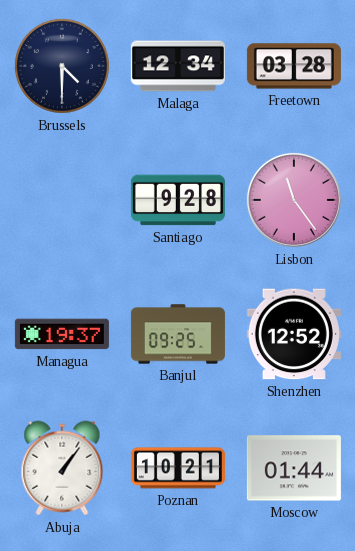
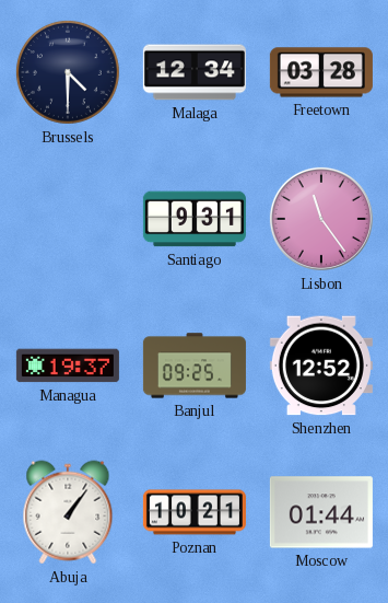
Santiago: 9:28 -> 9:31 (195, 219)
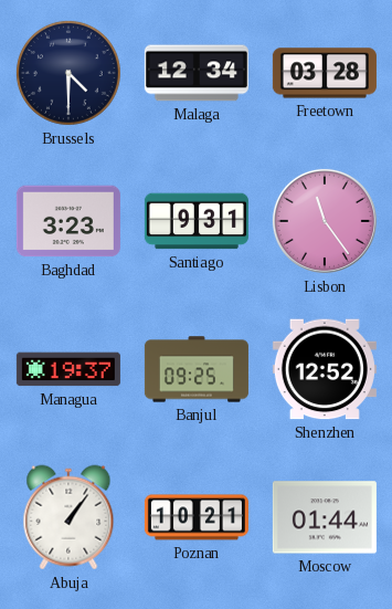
Baghdad: none -> 3:23 (68, 221)
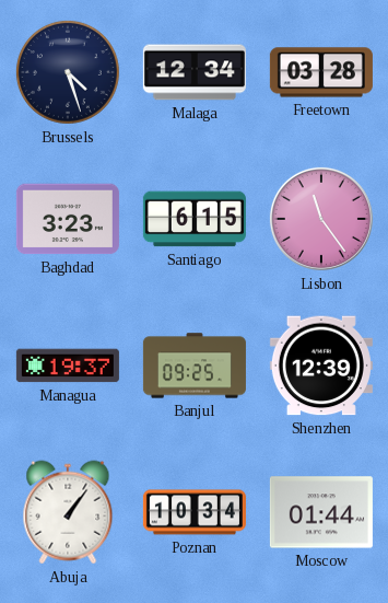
Brussels: 4:30 -> 4:27 (68, 72)
Santiago: 9:31 -> 6:15 (195, 219)
Shenzhen: 12:52 -> 12:39 (321, 366)
Poznan: 10:21 -> 10:34 (195, 512)
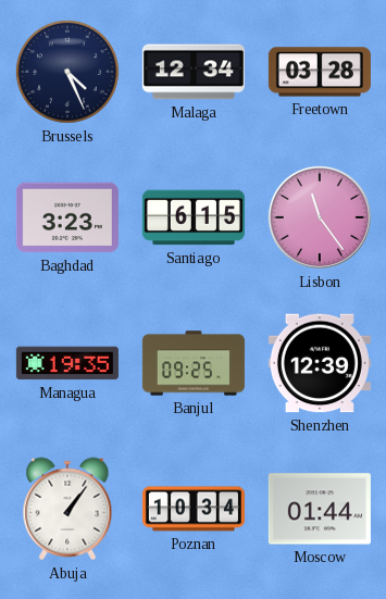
Brussels: 4:27 -> 4:26 (67, 72)
Managua: 19:37 -> 19:35 (67, 363)
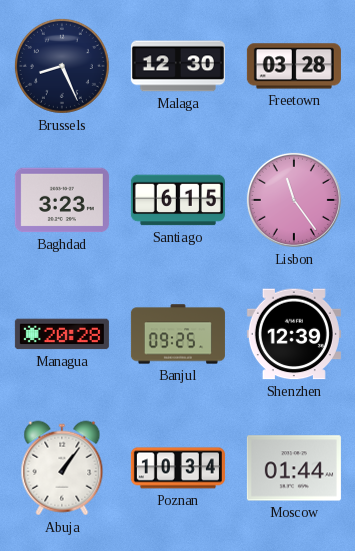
Brussels: 4:26 -> 8:26 (62, 66)
Malaga: 12:34 -> 12:30 (178, 66)
Managua: 19:35 -> 20:28 (62, 334)
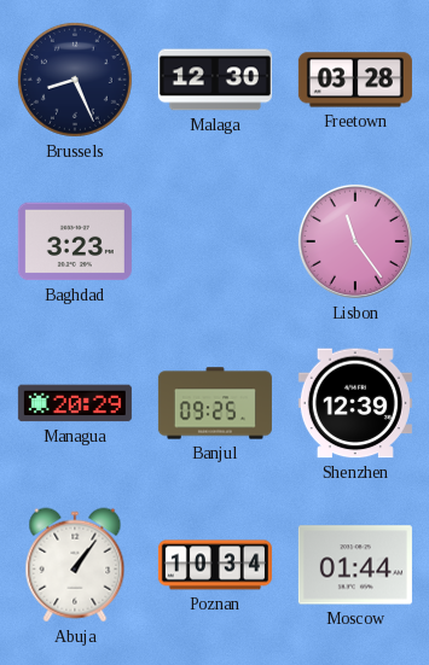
Santiago: 6:15 -> none (178, 200)
Managua: 20:28 -> 20:29 (75, 403)
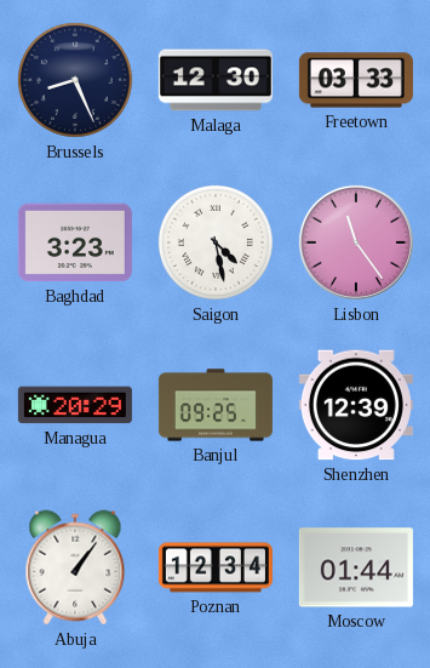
Freetown: 03:28 -> 03:33 (356, 80)
Saigon: none -> 4:28 (216, 242)
Poznan: 10:34 -> 12:34 (216, 567)
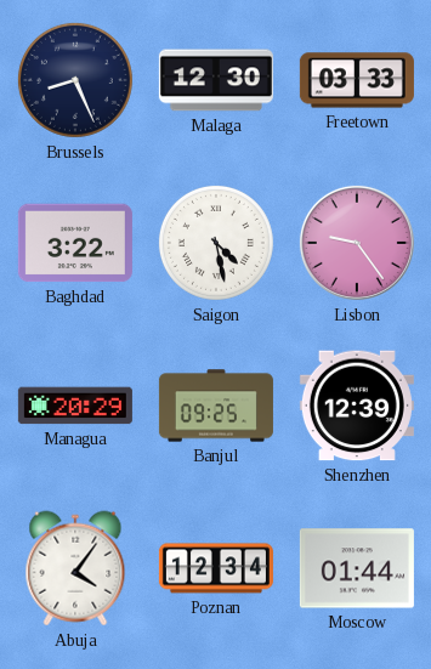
Baghdad: 3:23 -> 3:22 (75, 243)
Lisbon: 11:24 -> 9:24 (357, 243)
Abuja: 1:06 -> 4:06 (75, 568)
